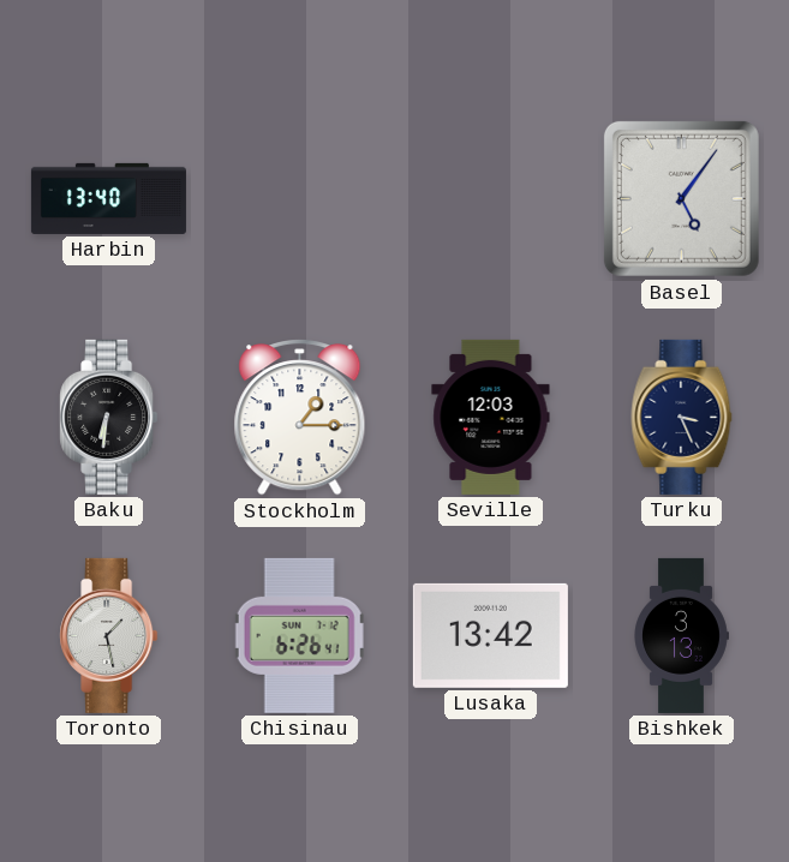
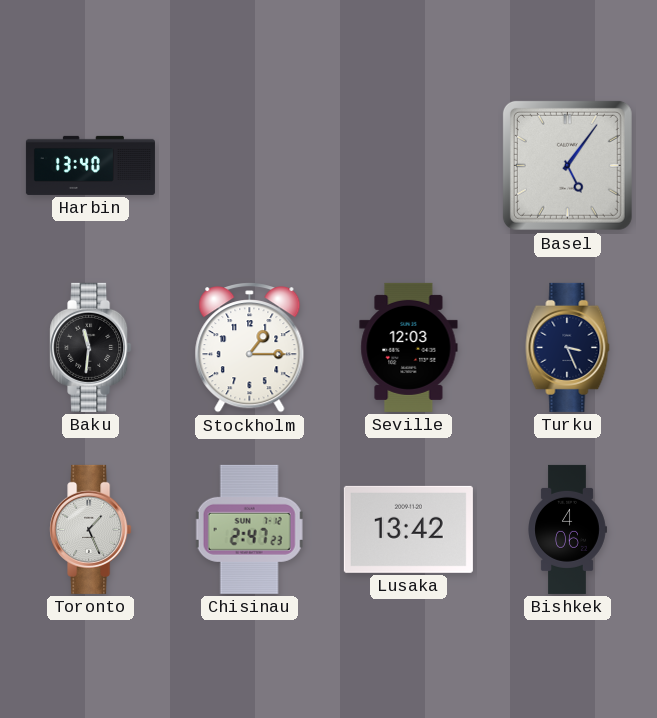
Baku: 6:31 -> 11:31 (91, 347)
Toronto: 1:28 -> 1:26 (91, 529)
Chisinau: 6:26 -> 2:47 (249, 529)
Bishkek: 3:13 -> 4:06 (567, 529)
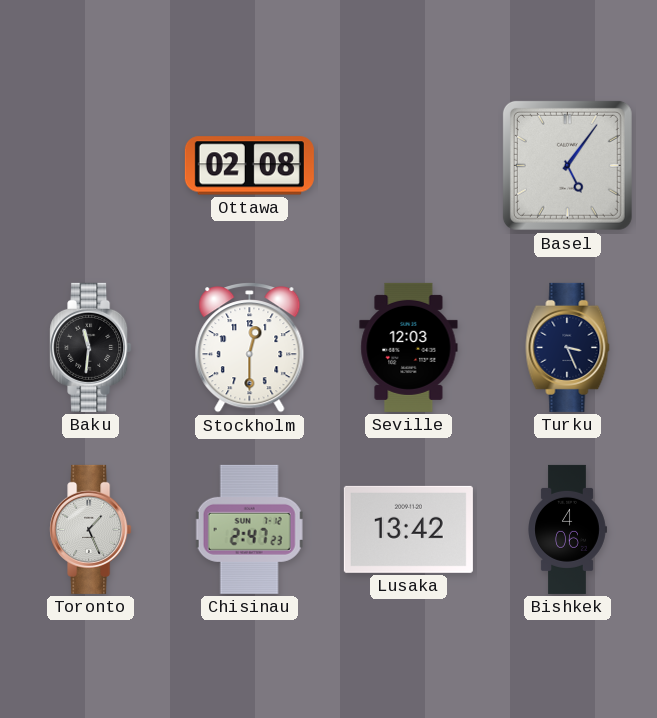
Harbin: 13:40 -> none (90, 165)
Ottawa: none -> 02:08 (249, 166)
Stockholm: 1:15 -> 12:30 (250, 348)
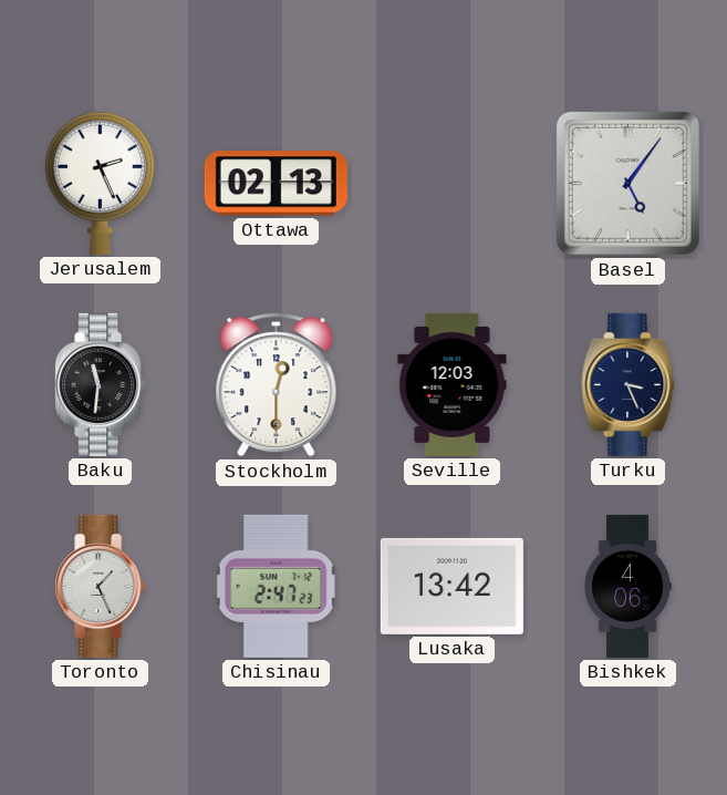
Jerusalem: none -> 2:26 (100, 183)
Ottawa: 02:08 -> 02:13 (276, 184)
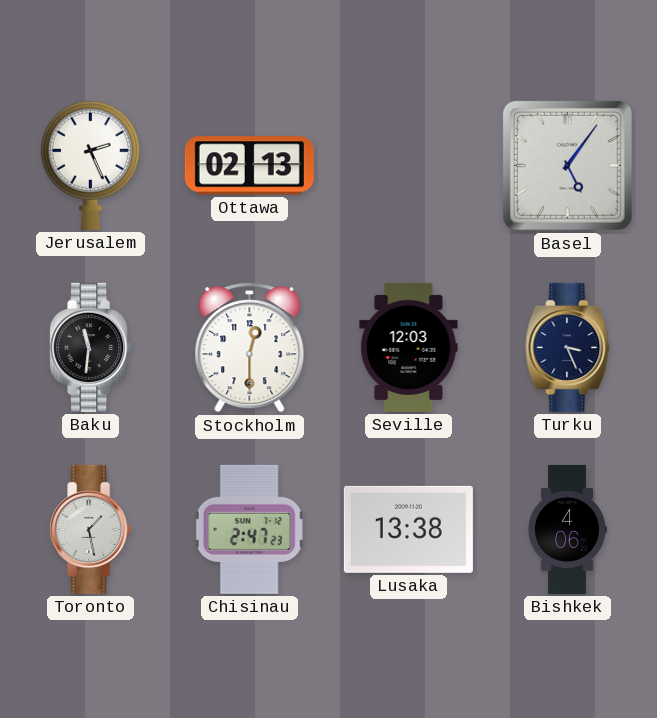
Toronto: 1:26 -> 1:28 (91, 529)
Lusaka: 13:42 -> 13:38 (408, 529)
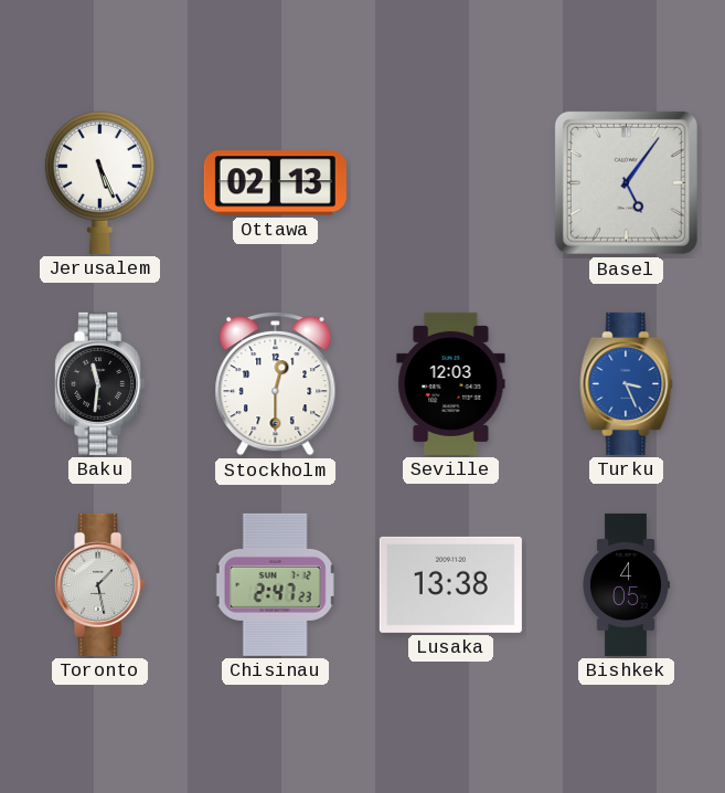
Jerusalem: 2:26 -> 5:26 (99, 182)
Turku dial: navy -> blue (627, 383)
Bishkek: 4:06 -> 4:05 (626, 584)
